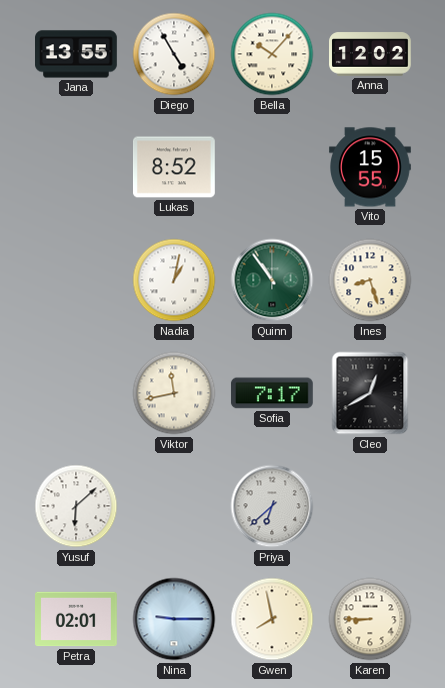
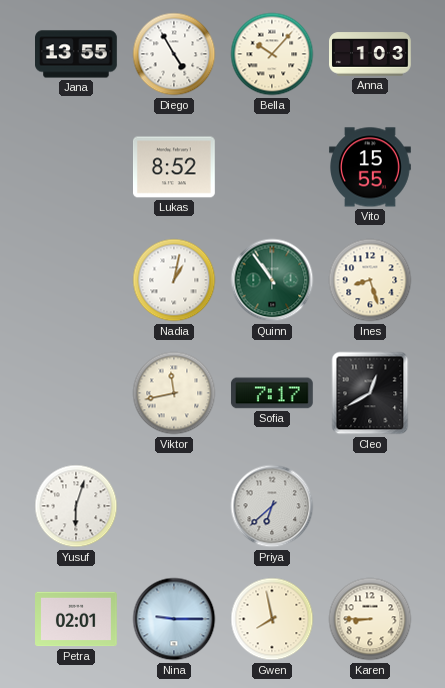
Anna: 12:02 -> 1:03 (371, 54)
Yusuf: 6:08 -> 6:03 (76, 506)
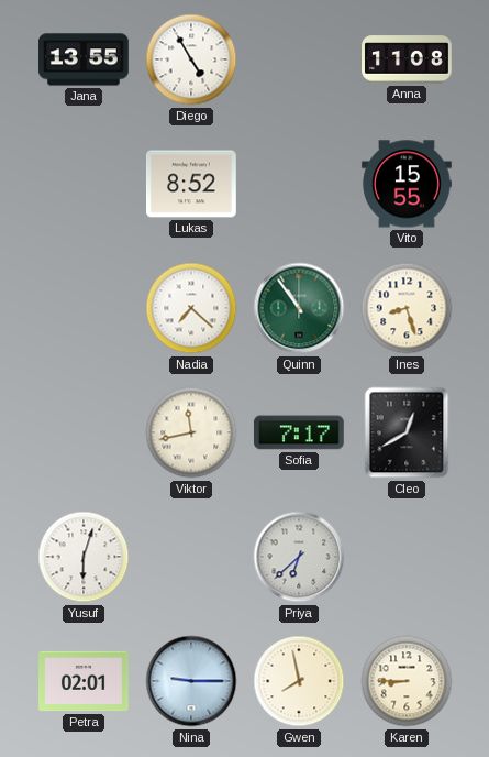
Bella: 10:07 -> none (272, 54)
Anna: 1:03 -> 11:08 (408, 59)
Nadia: 1:02 -> 7:22 (191, 308)
